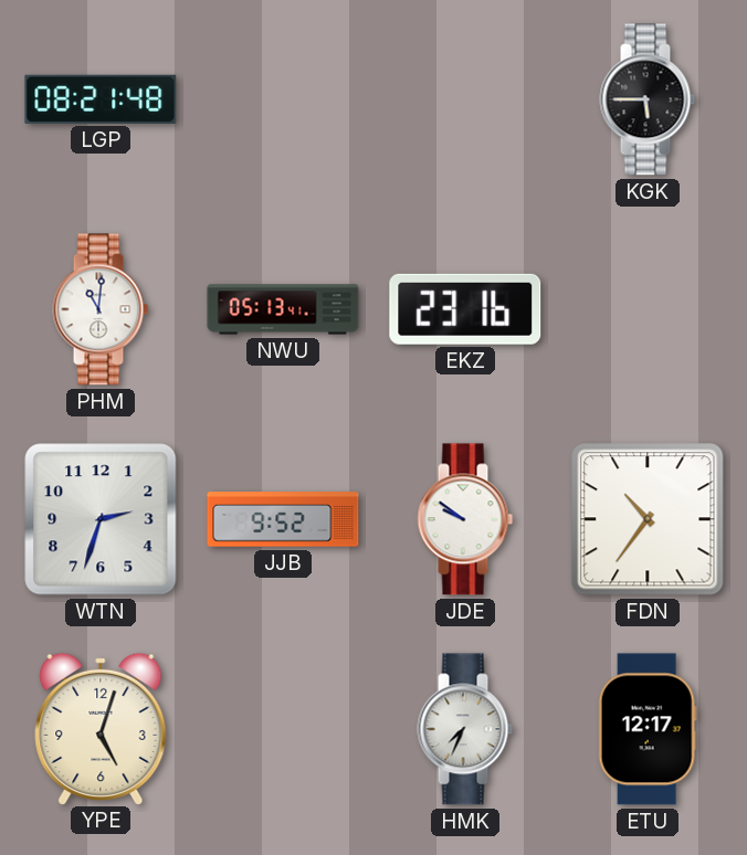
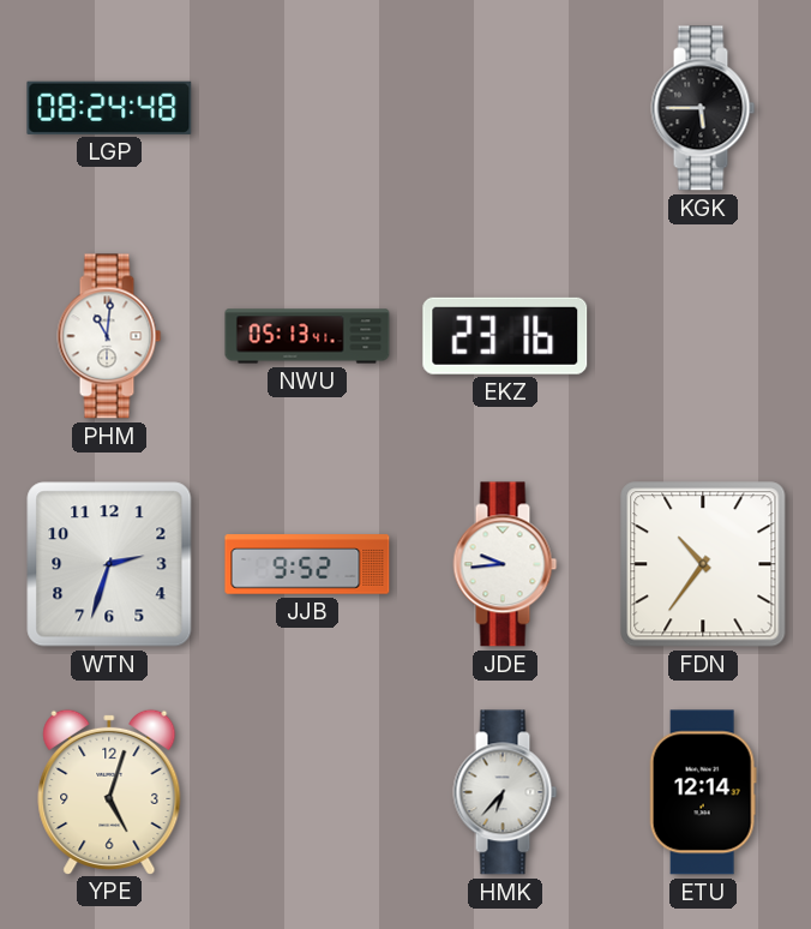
LGP: 08:21 -> 08:24 (109, 108)
JDE: 9:51 -> 9:44 (505, 564)
HMK: 7:34 -> 6:37 (505, 792)
ETU: 12:17 -> 12:14 (703, 792)
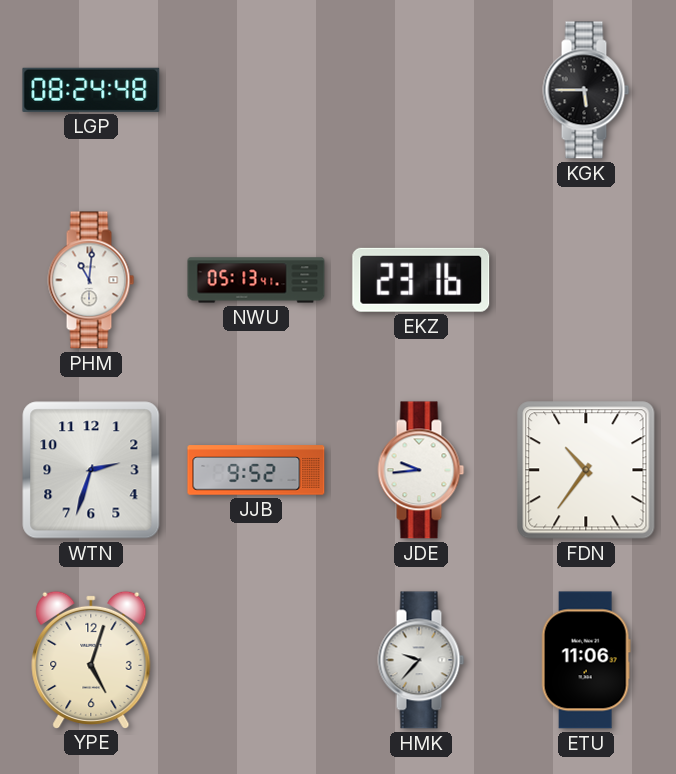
HMK: 6:37 -> 9:37 (421, 660)
ETU: 12:14 -> 11:06 (586, 660)
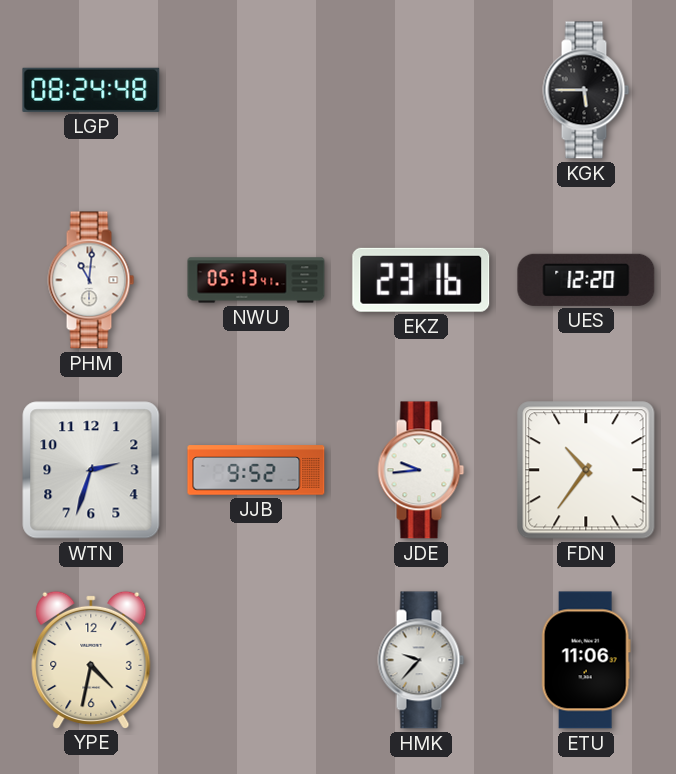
UES: none -> 12:20 (586, 280)
YPE: 5:03 -> 4:32 (91, 659)
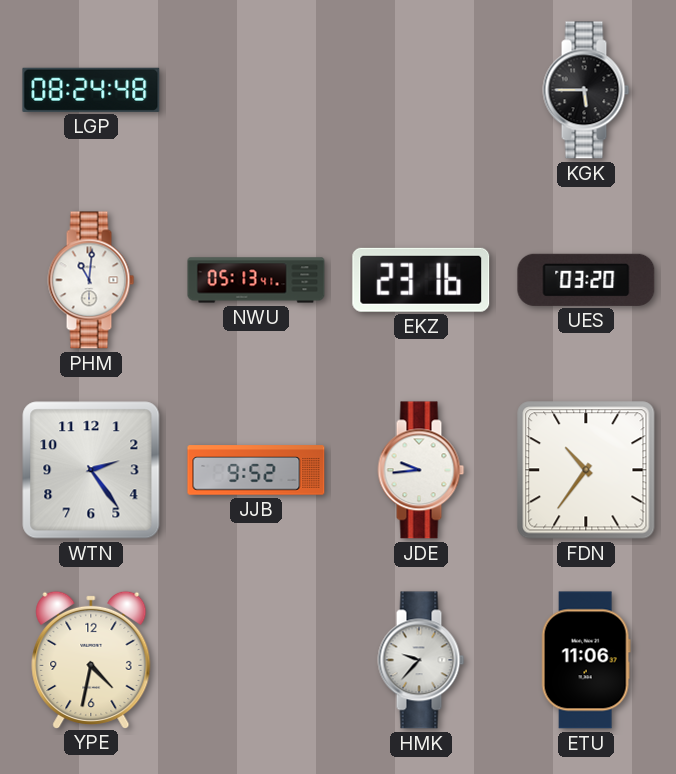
UES: 12:20 -> 03:20 (586, 280)
WTN: 2:33 -> 2:24 (91, 470)
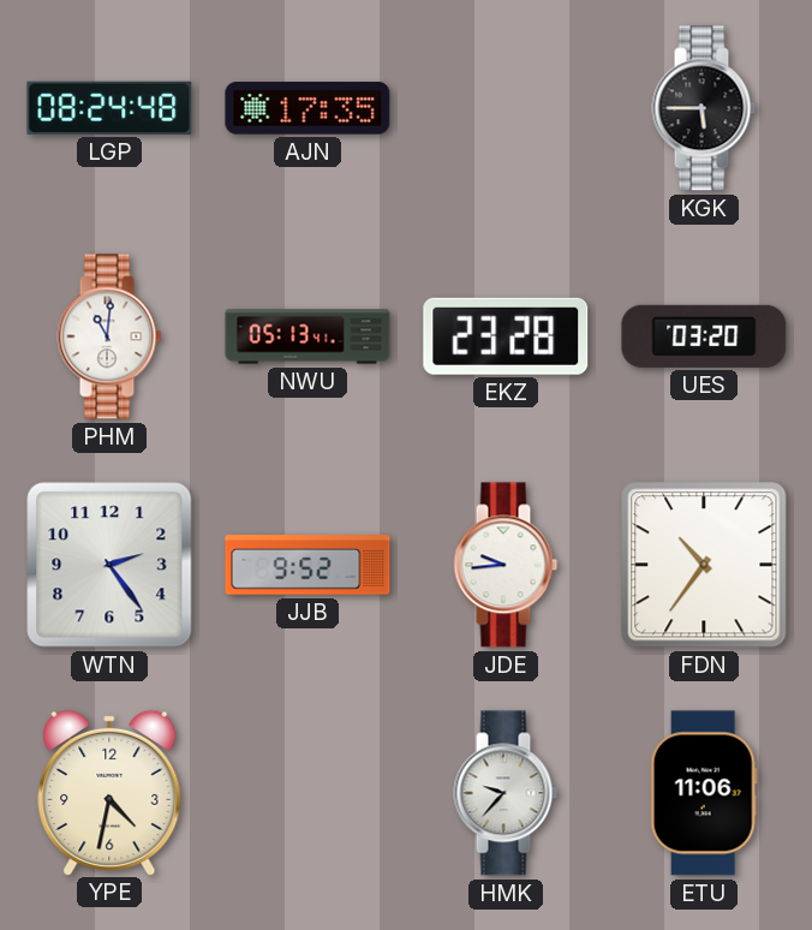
AJN: none -> 17:35 (308, 108)
EKZ: 23:16 -> 23:28 (506, 336)
